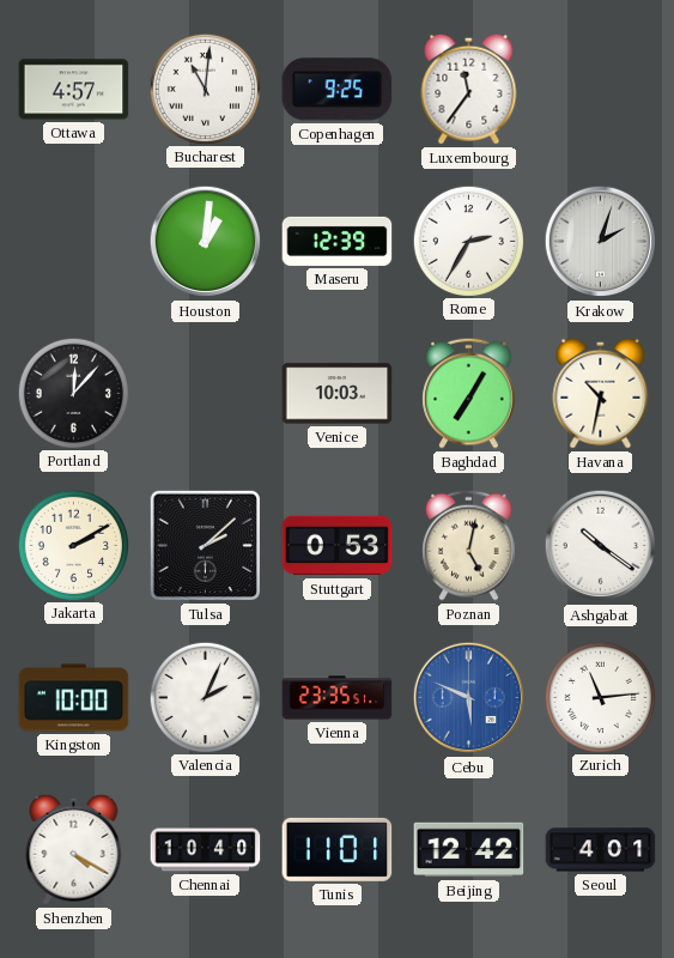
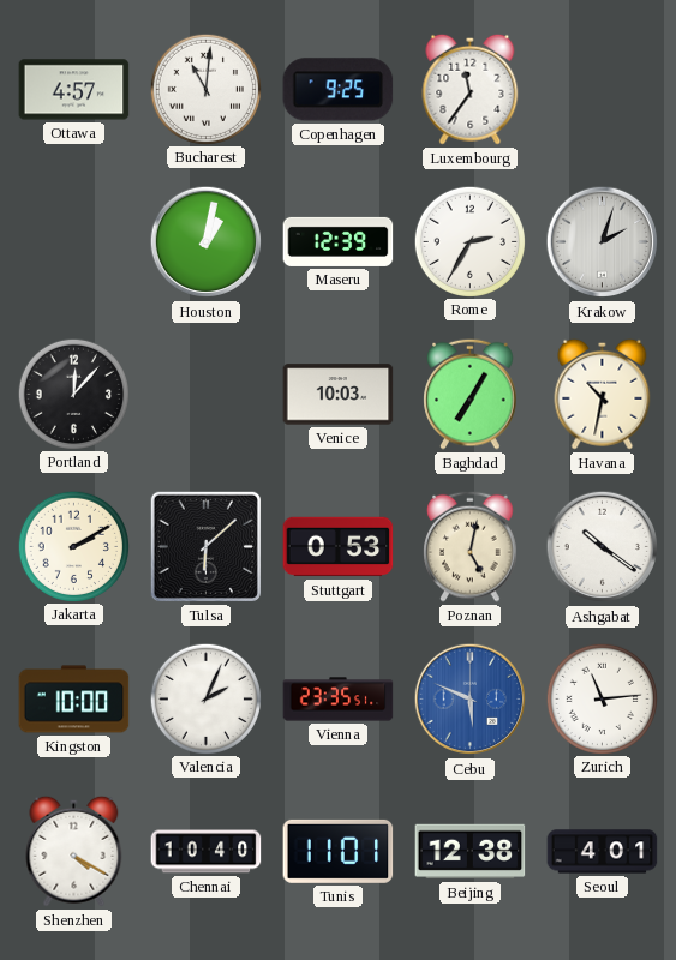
Houston: 1:01 -> 1:02 (207, 242)
Tulsa: 2:08 -> 6:08 (205, 546)
Beijing: 12:42 -> 12:38 (471, 852)
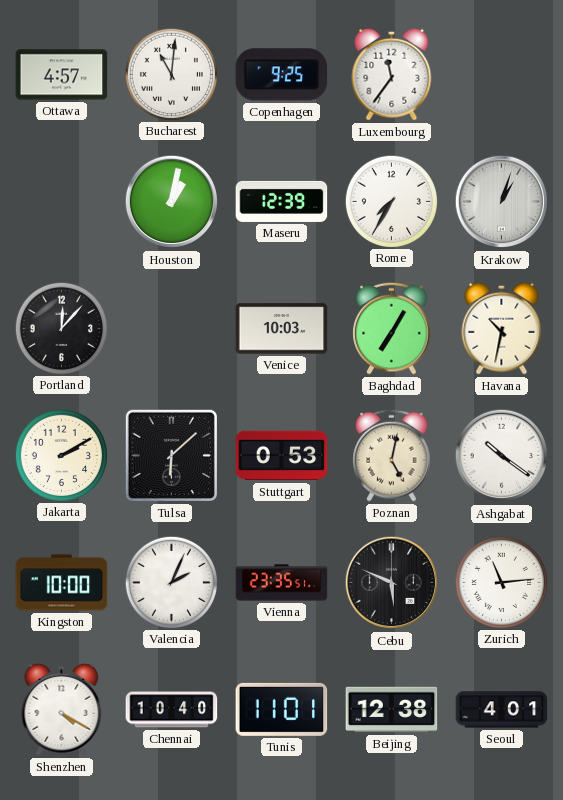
Rome: 2:35 -> 7:35 (391, 201)
Krakow: 2:03 -> 1:03 (502, 202)
Cebu dial: blue -> black (392, 583)
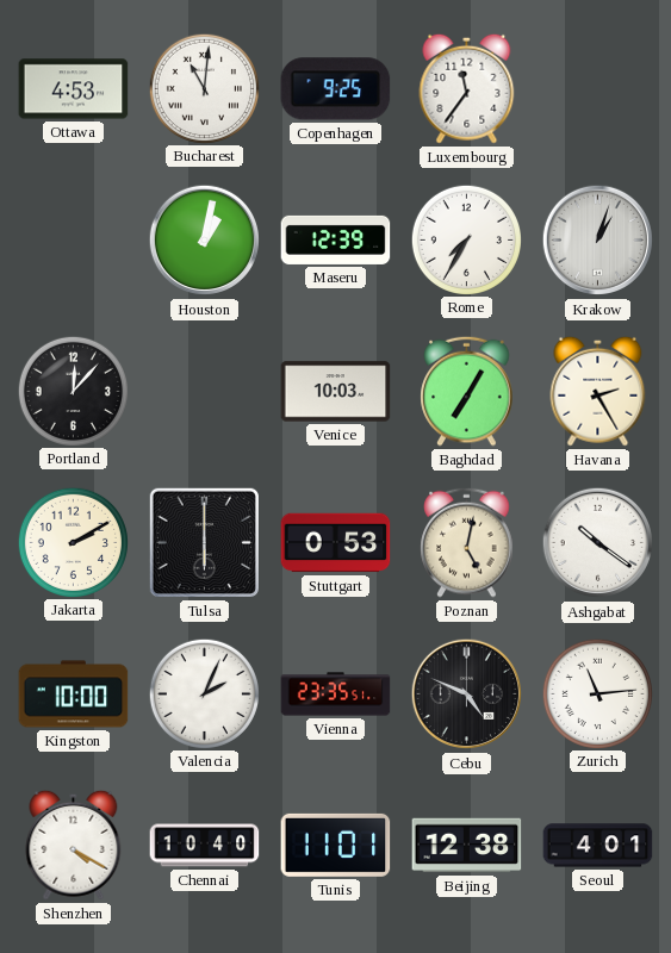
Ottawa: 4:57 -> 4:53 (74, 89)
Havana: 10:32 -> 2:25 (598, 391)
Tulsa: 6:08 -> 6:00 (204, 542)
Cebu: 5:49 -> 4:49 (467, 694)
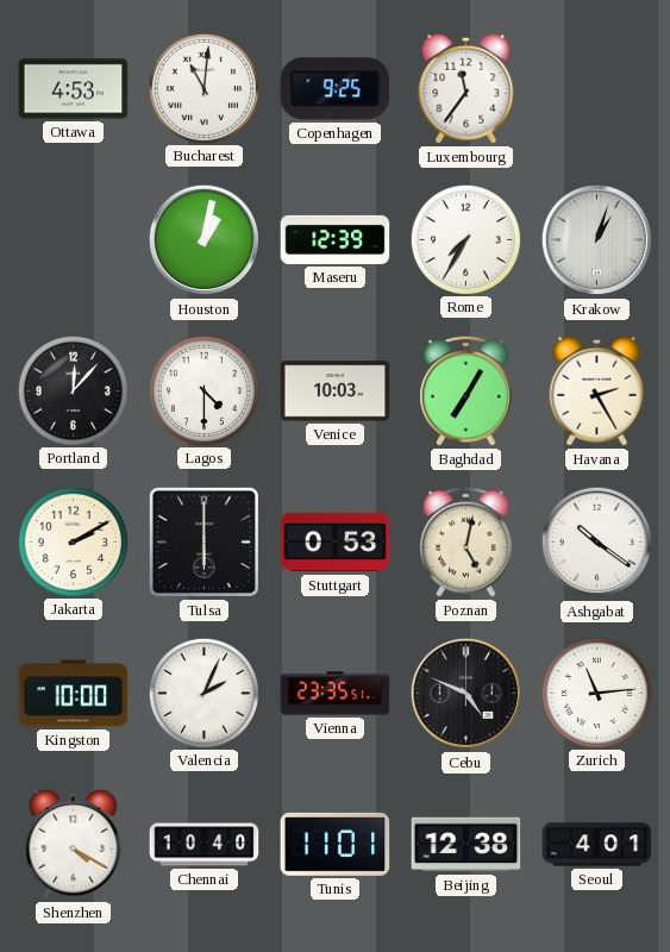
Lagos: none -> 4:30 (203, 390)
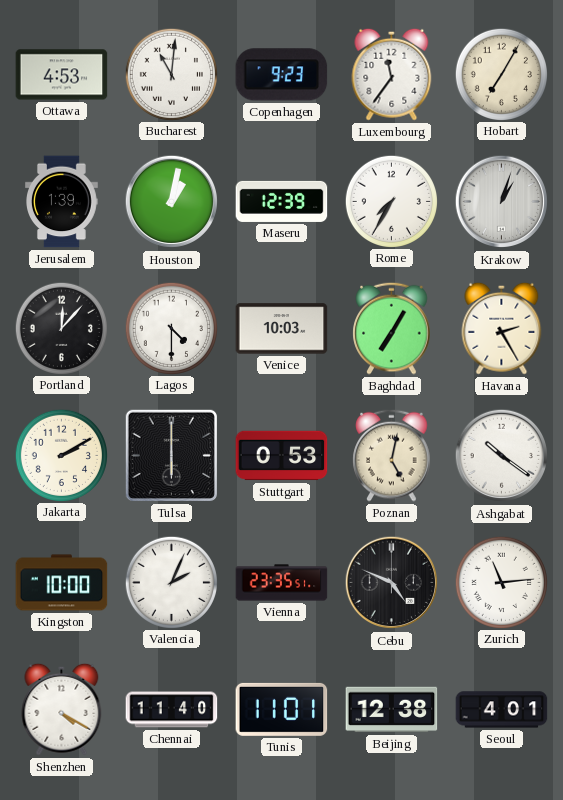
Copenhagen: 9:25 -> 9:23 (282, 75)
Hobart: none -> 7:05 (501, 74)
Jerusalem: none -> 1:39 (62, 202)
Chennai: 10:40 -> 11:40 (172, 710)
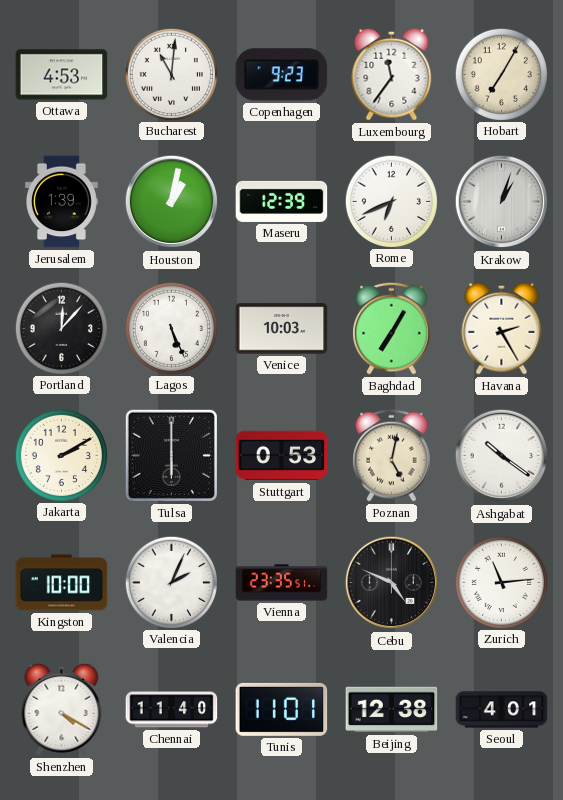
Rome: 7:35 -> 6:41 (391, 201)
Lagos: 4:30 -> 5:26 (171, 328)
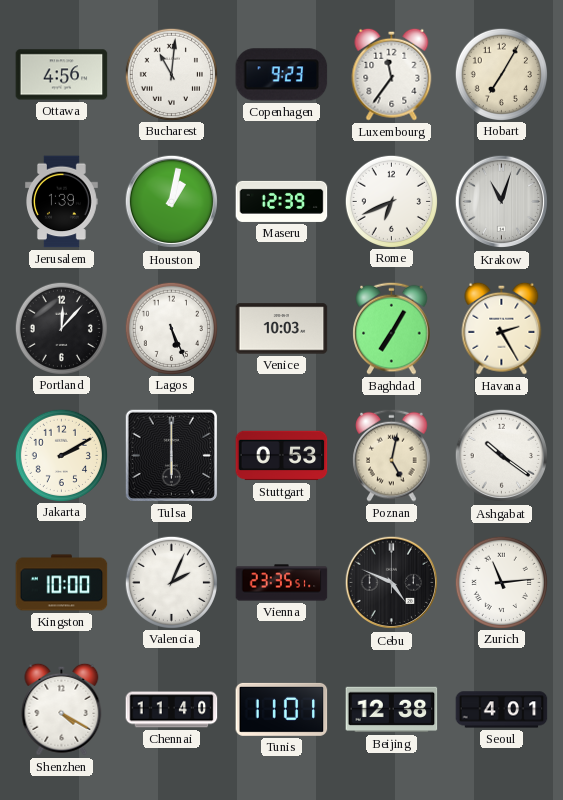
Ottawa: 4:53 -> 4:56 (62, 75)
Krakow: 1:03 -> 11:03 (502, 202)
